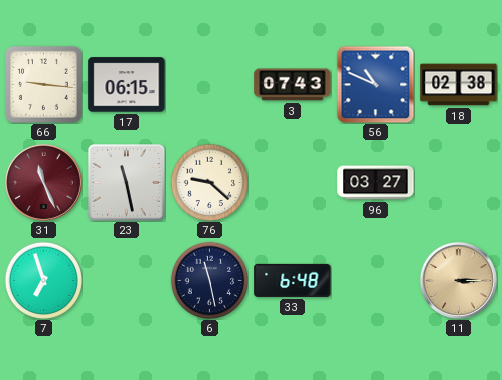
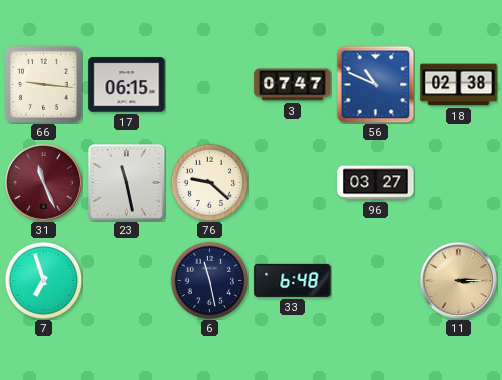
3: 07:43 -> 07:47 (293, 85)
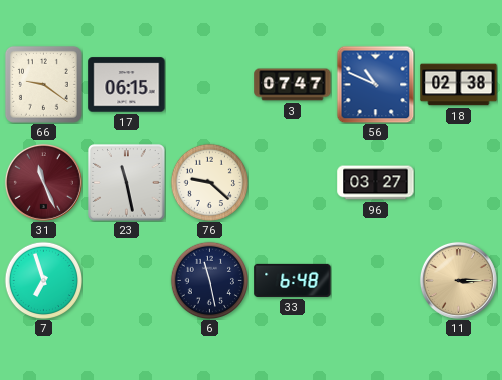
66: 9:16 -> 9:21 (43, 84)
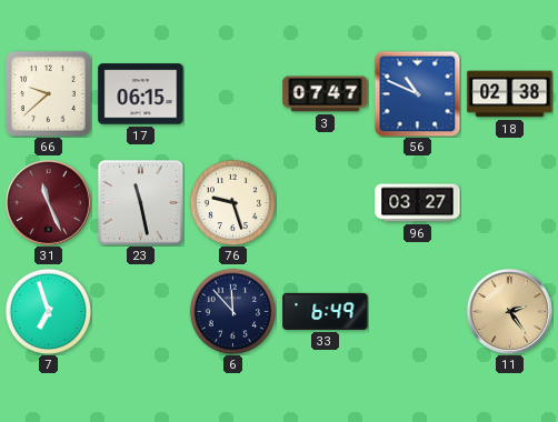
66: 9:21 -> 9:38 (48, 93)
76: 9:22 -> 9:27 (232, 202)
6: 11:28 -> 11:53 (232, 311)
33: 6:48 -> 6:49 (326, 311)
11: 3:15 -> 2:24 (509, 311)
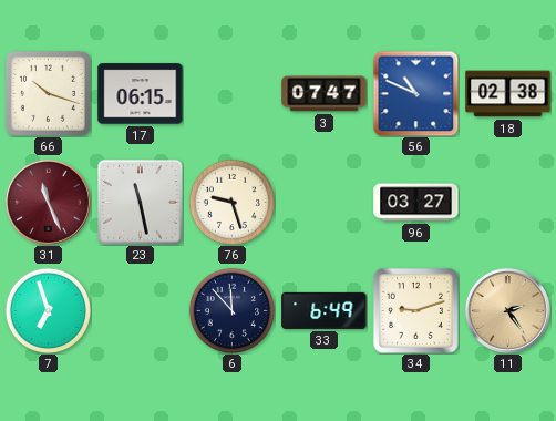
66: 9:38 -> 10:18 (48, 93)
34: none -> 9:12 (415, 310)
